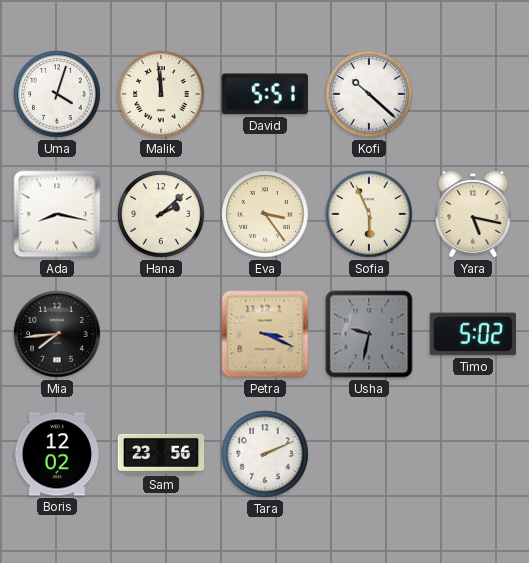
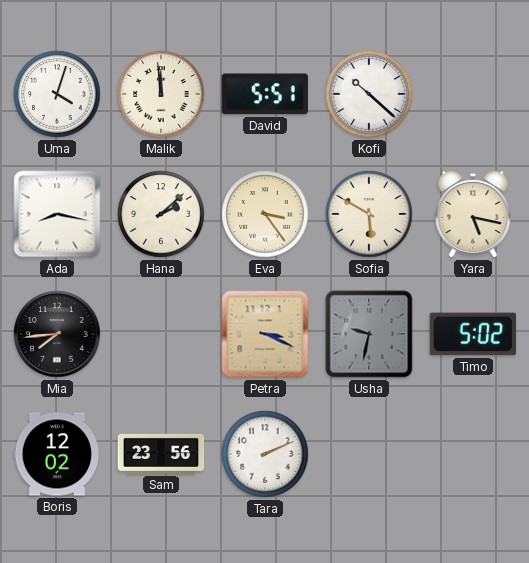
Sofia: 5:56 -> 5:50 (369, 214)
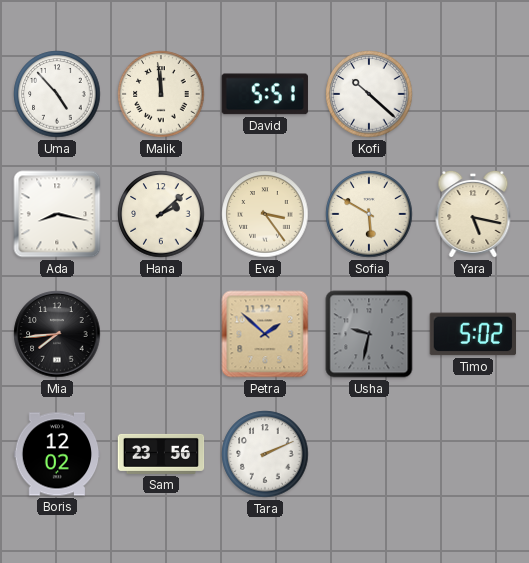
Uma: 4:03 -> 4:53 (57, 94)
Petra: 3:19 -> 1:52 (265, 334)
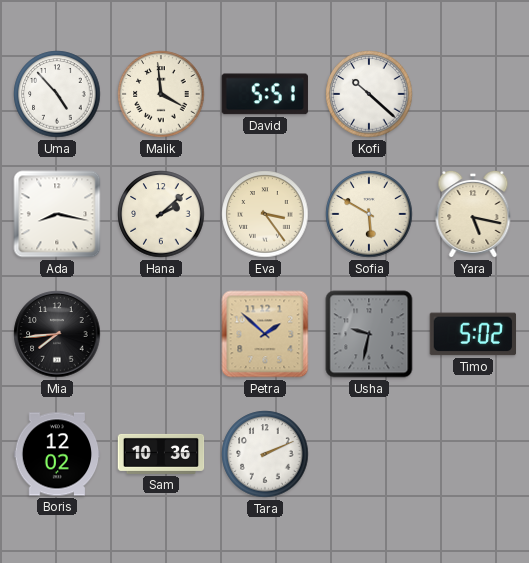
Malik: 11:59 -> 3:59 (161, 94)
Sam: 23:56 -> 10:36 (161, 454)
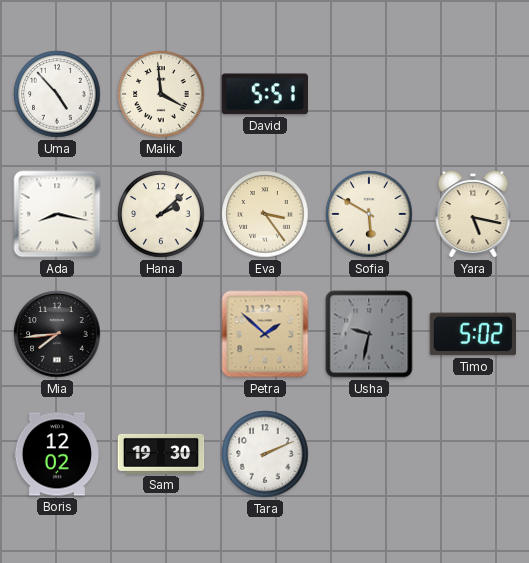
Kofi: 10:22 -> none (369, 94)
Sam: 10:36 -> 19:30 (161, 454)
